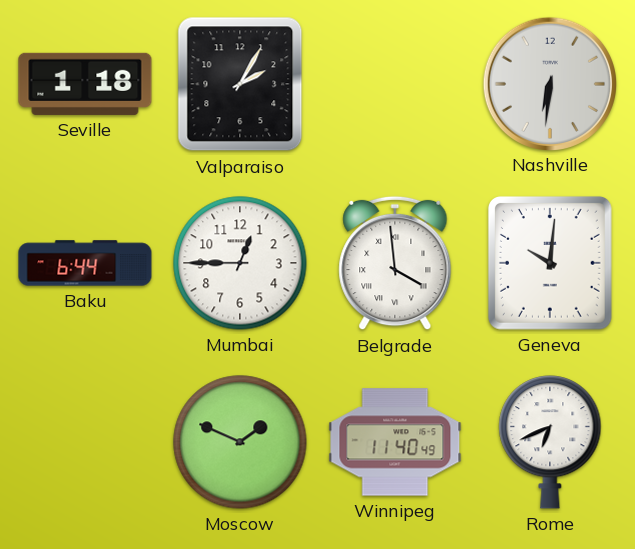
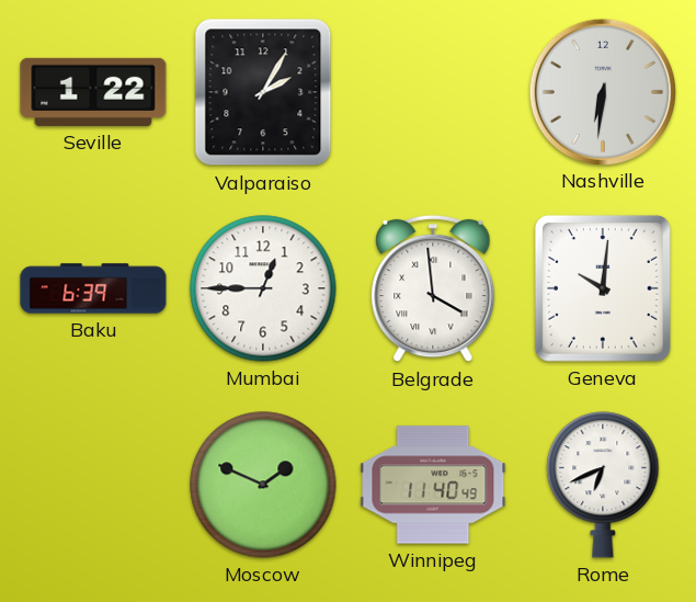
Seville: 1:18 -> 1:22 (93, 92)
Baku: 6:44 -> 6:39 (93, 288)
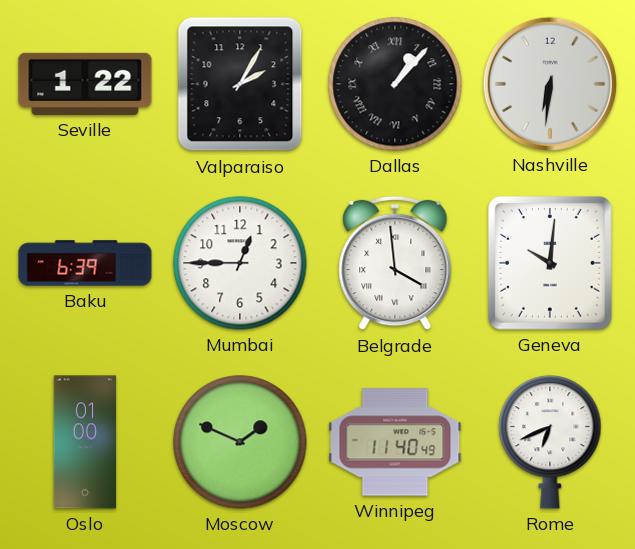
Dallas: none -> 1:07 (395, 84)
Oslo: none -> 01:00 (85, 442)
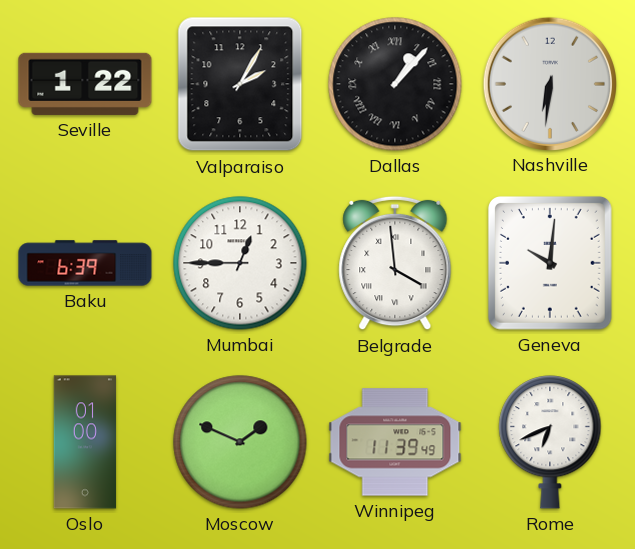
Winnipeg: 11:40 -> 11:39 (395, 442)
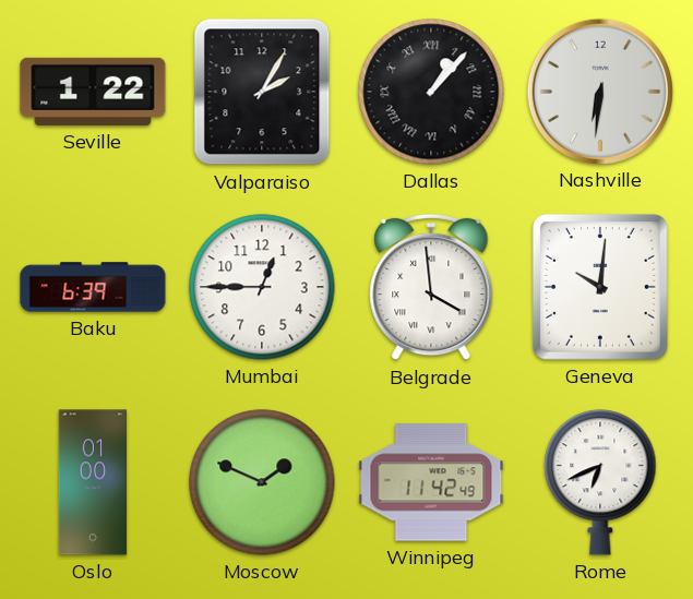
Winnipeg: 11:39 -> 11:42 (431, 482)
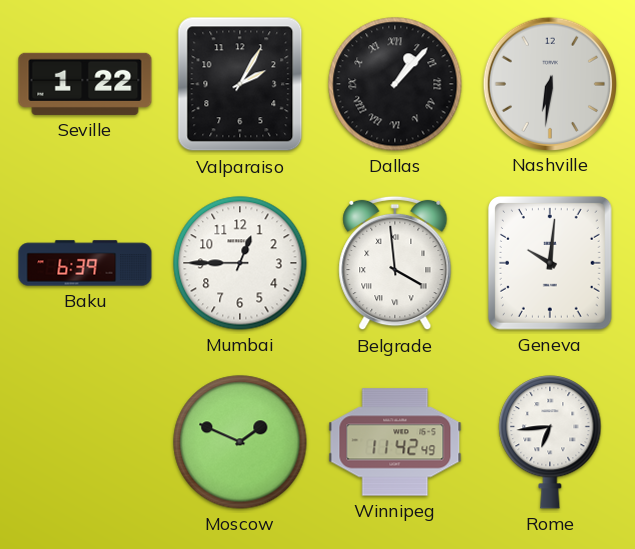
Oslo: 01:00 -> none (93, 482)
Rome: 6:41 -> 6:44 (550, 442)
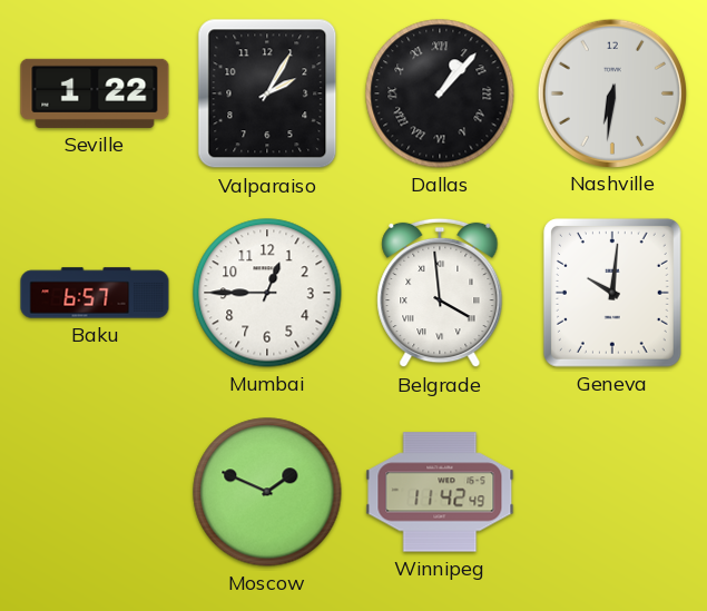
Baku: 6:39 -> 6:57 (95, 293)
Rome: 6:44 -> none (550, 442)
